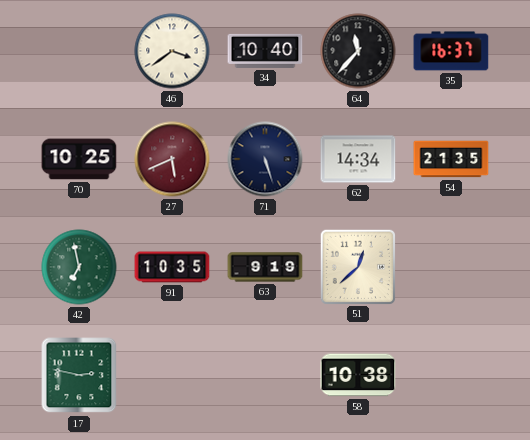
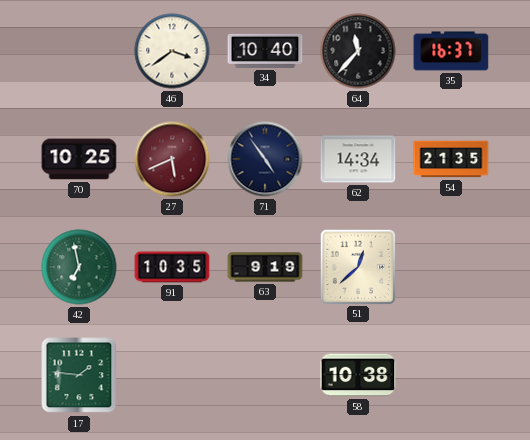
71: 5:27 -> 4:54 (265, 159)
17: 2:47 -> 1:46 (79, 375)
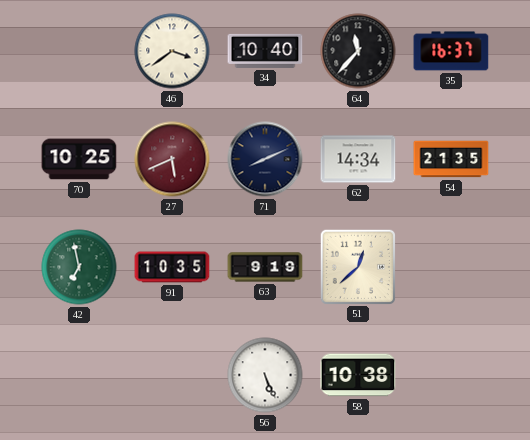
71: 4:54 -> 8:11 (265, 159)
17: 1:46 -> none (79, 375)
56: none -> 5:26 (265, 375)
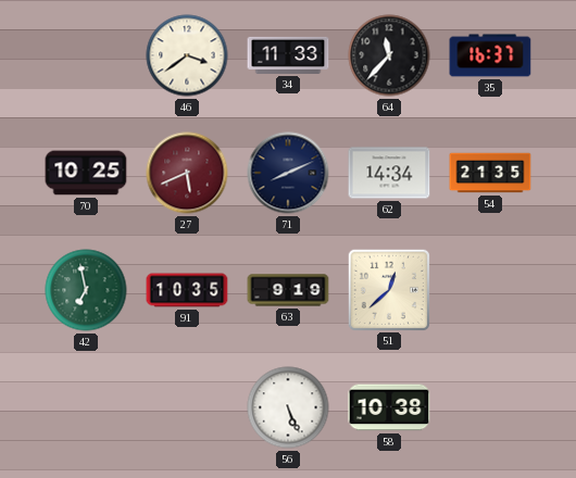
34: 10:40 -> 11:33 (288, 55)
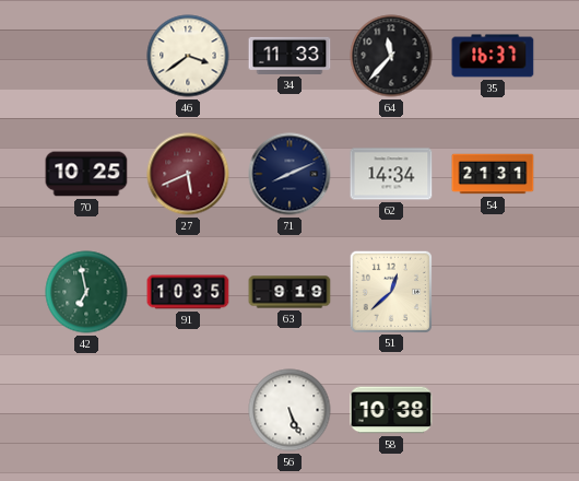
54: 21:35 -> 21:31 (493, 174)
